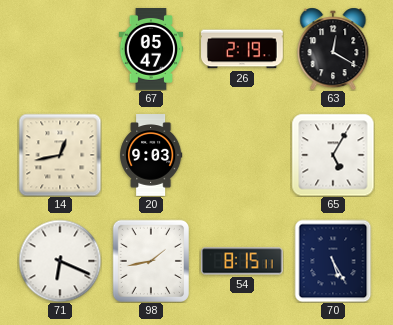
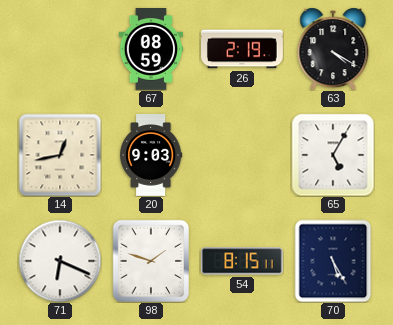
67: 05:47 -> 08:59 (151, 49)
63: 12:20 -> 4:20 (333, 49)
98: 1:43 -> 1:48 (151, 260)
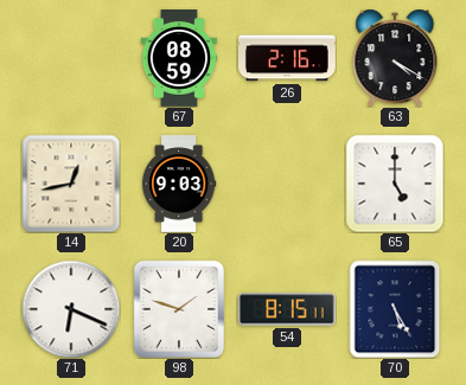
26: 2:19 -> 2:16 (288, 58)
65: 5:05 -> 5:00 (395, 184)
